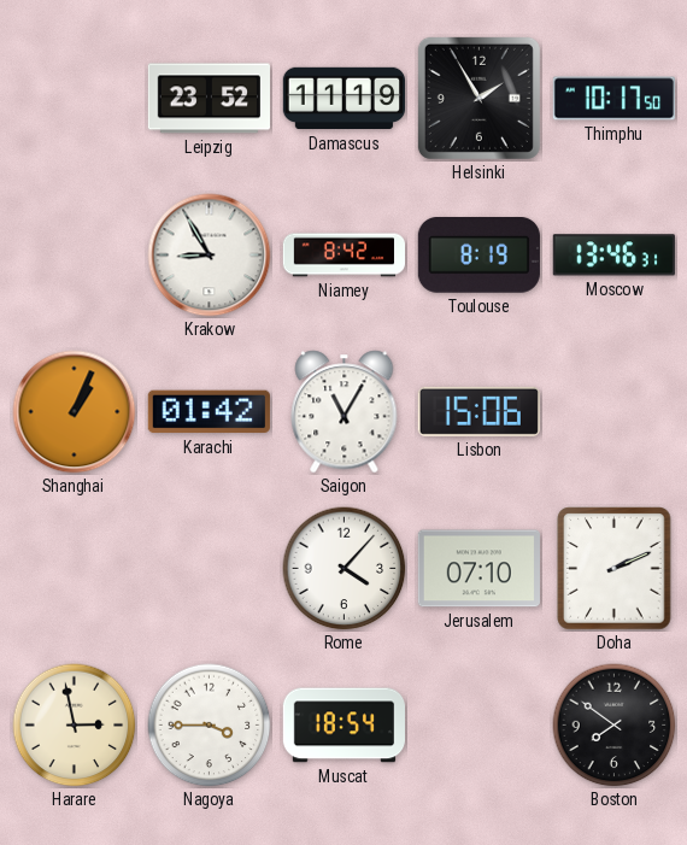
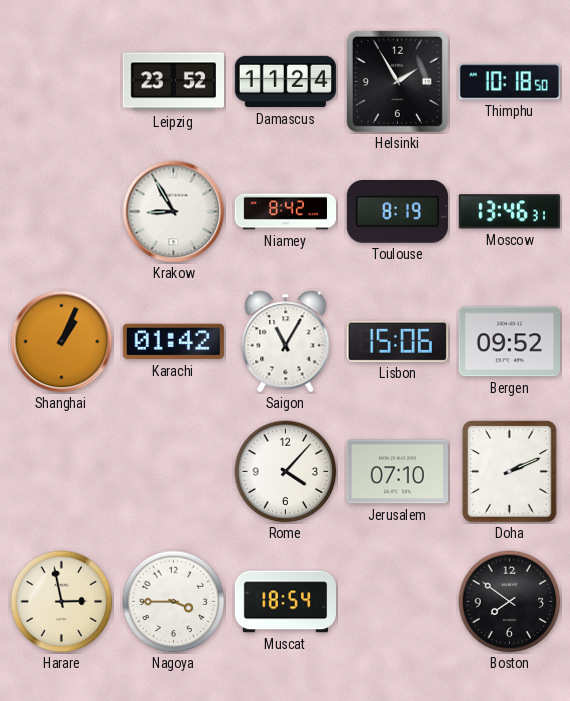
Damascus: 11:19 -> 11:24 (285, 82)
Thimphu: 10:17 -> 10:18 (509, 82)
Bergen: none -> 09:52 (509, 342)
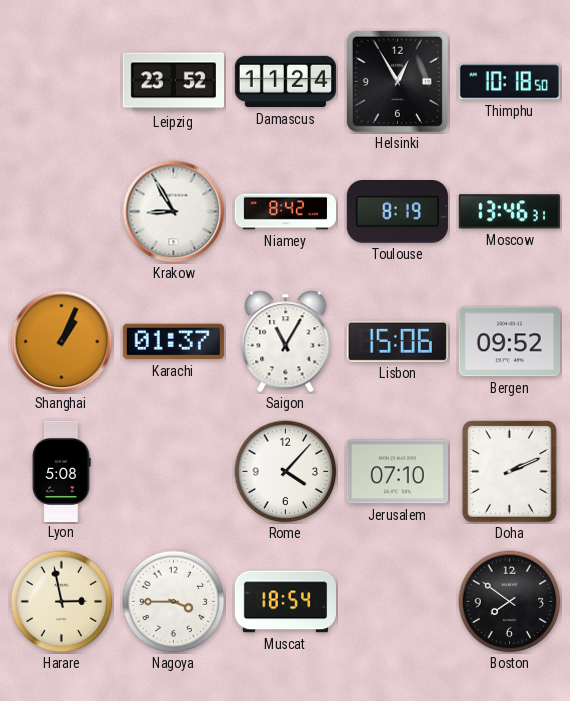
Helsinki: 1:55 -> 12:55 (397, 81)
Karachi: 01:42 -> 01:37 (173, 342)
Lyon: none -> 5:08 (61, 471)
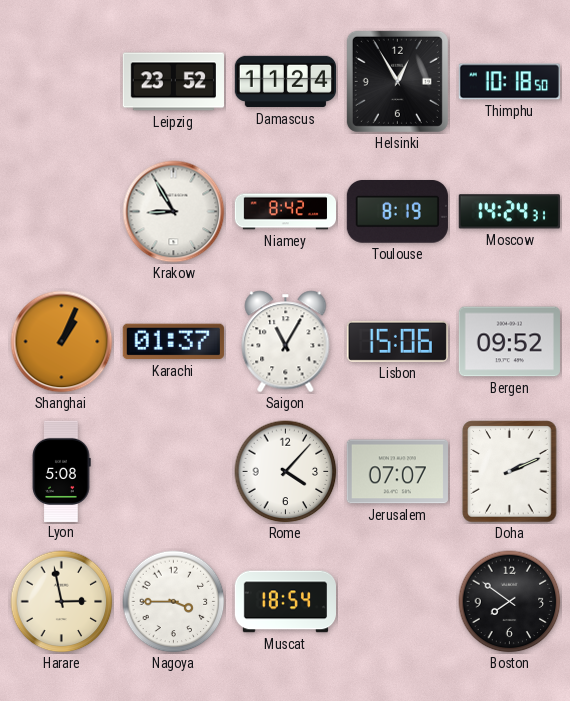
Moscow: 13:46 -> 14:24 (509, 212)
Jerusalem: 07:10 -> 07:07 (397, 472)
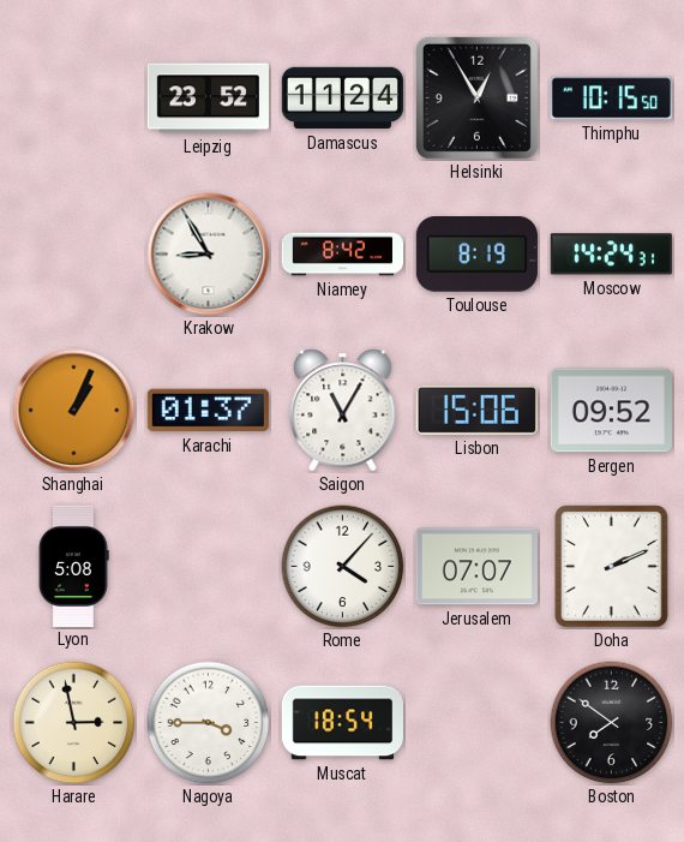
Thimphu: 10:18 -> 10:15 (611, 98)
